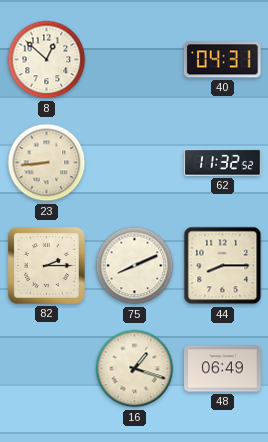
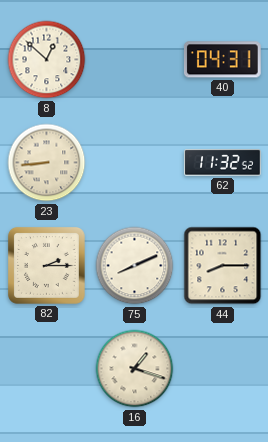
48: 06:49 -> none (223, 369)
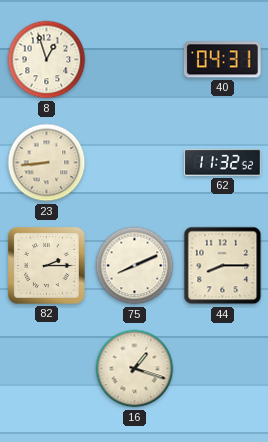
8: 12:52 -> 12:57 (47, 60)
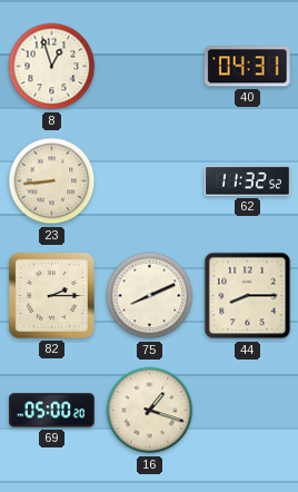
69: none -> 05:00 (52, 411)
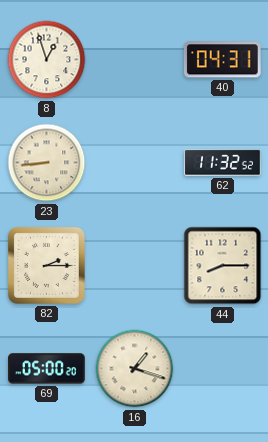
75: 8:11 -> none (150, 296)
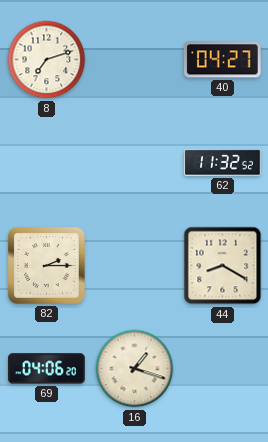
8: 12:57 -> 7:12 (47, 60)
40: 04:31 -> 04:27 (223, 60)
23: 8:44 -> none (47, 163)
44: 8:15 -> 8:20 (223, 266)
69: 05:00 -> 04:06 (47, 369)
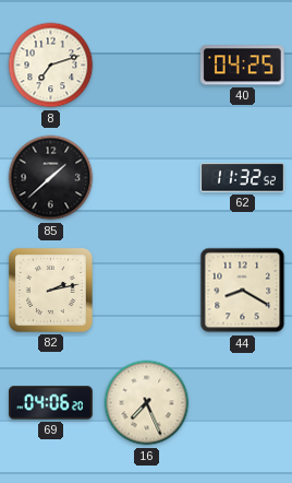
40: 04:27 -> 04:25 (243, 66)
85: none -> 1:38 (51, 178)
82: 2:15 -> 2:13 (51, 290)
16: 1:18 -> 7:26 (147, 403)
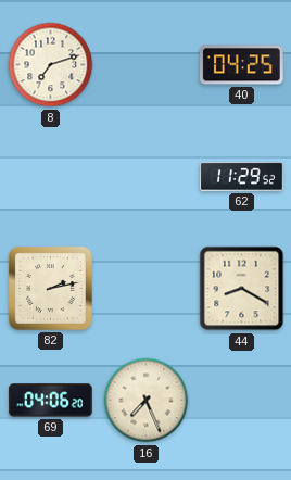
85: 1:38 -> none (51, 178)
62: 11:32 -> 11:29 (242, 177)
